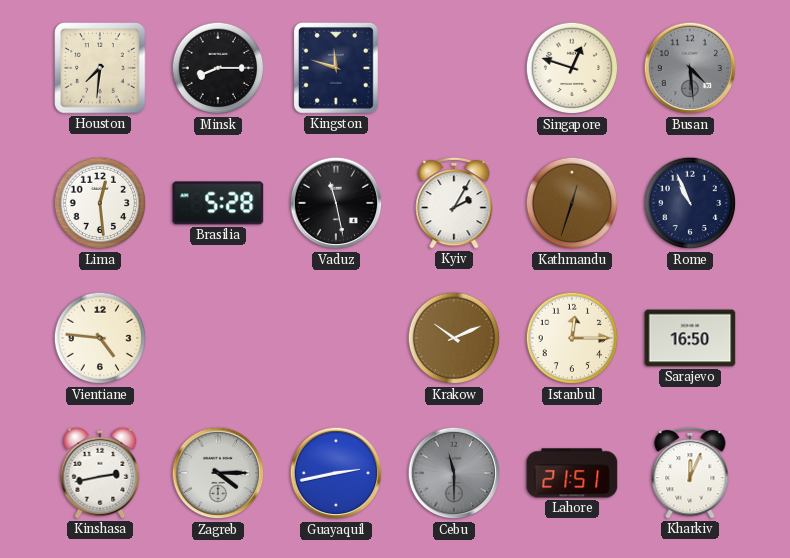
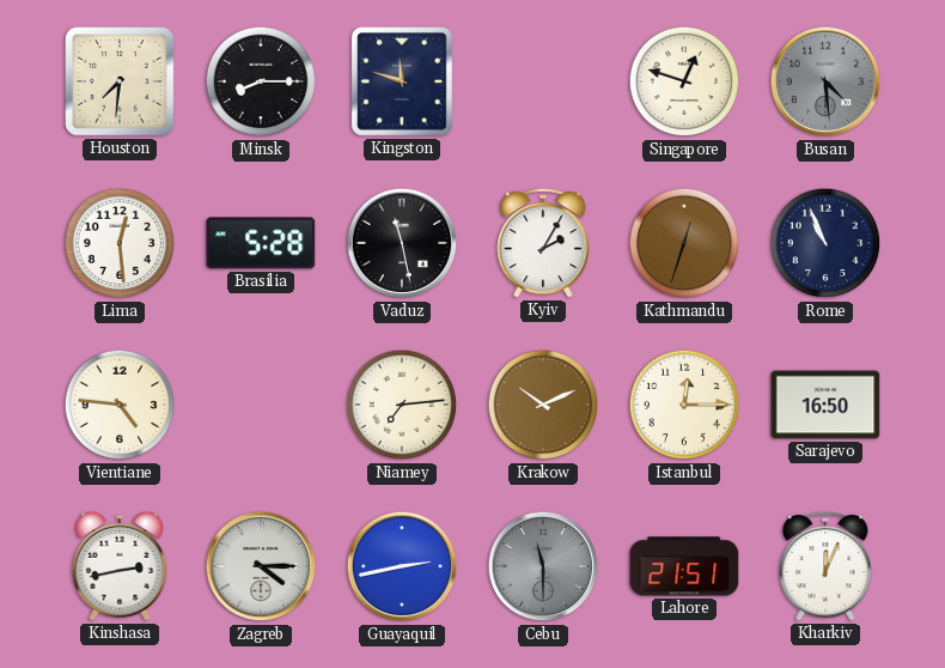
Niamey: none -> 7:14 (402, 405)
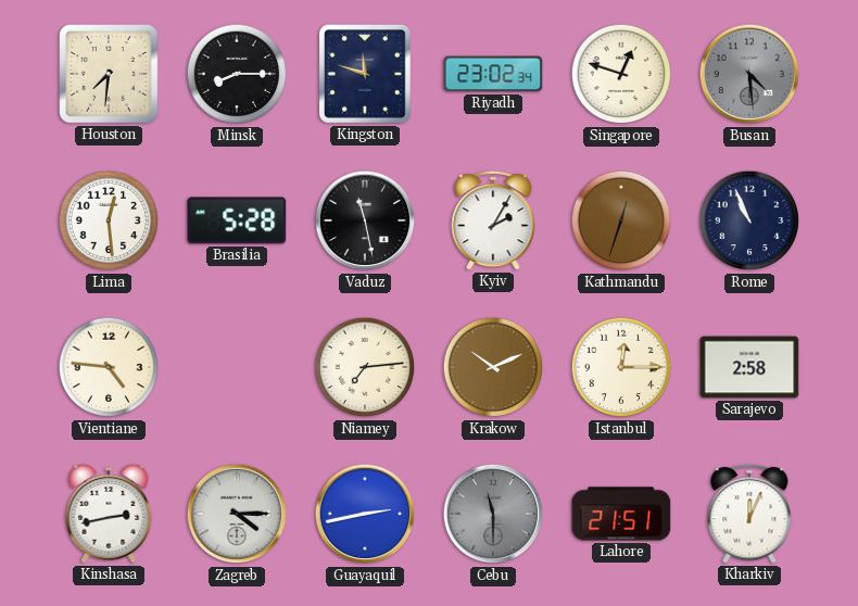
Riyadh: none -> 23:02 (493, 74)
Sarajevo: 16:50 -> 2:58 (749, 367)
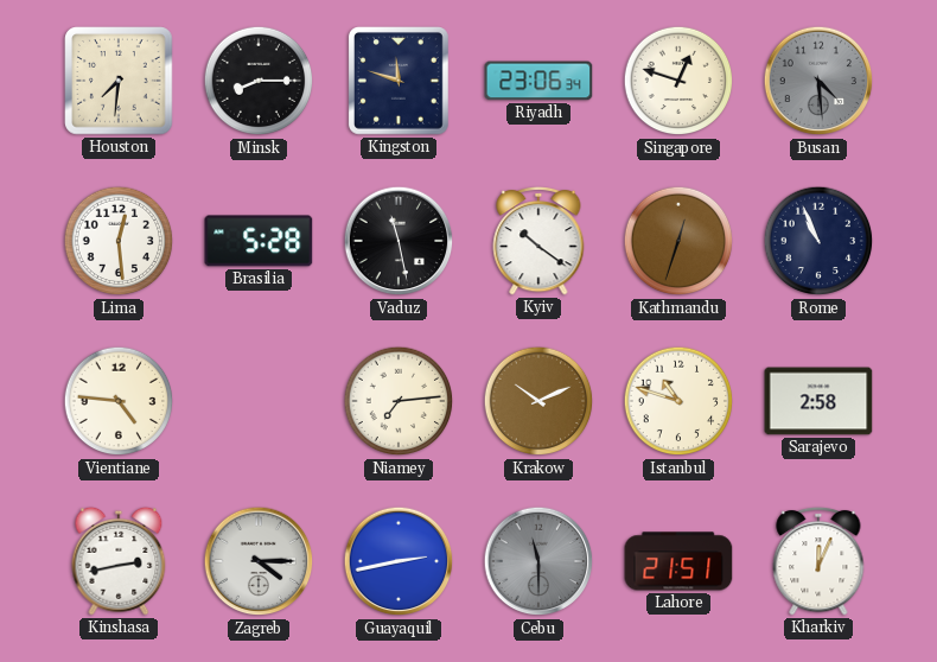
Riyadh: 23:02 -> 23:06 (538, 81)
Kyiv: 2:05 -> 10:21 (538, 241)
Istanbul: 12:15 -> 10:48 (678, 401)
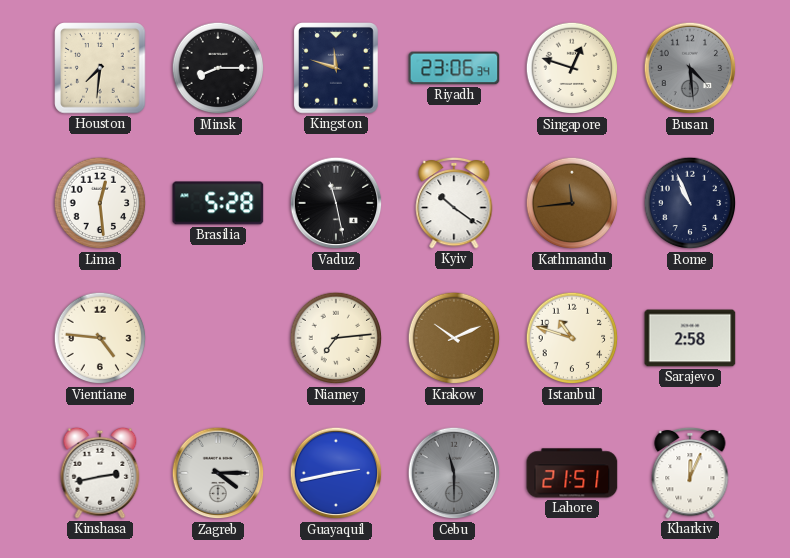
Kathmandu: 12:33 -> 11:44 (572, 203)
